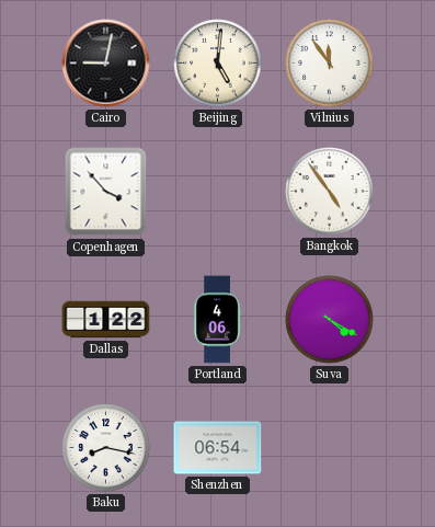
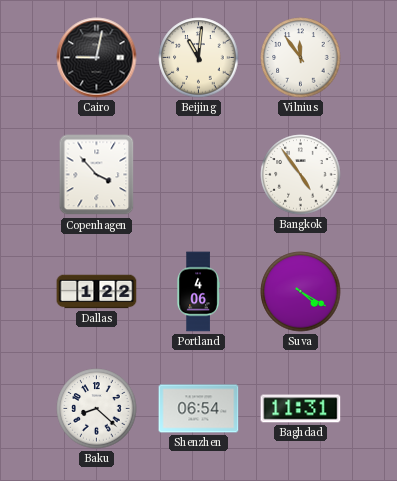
Beijing: 5:01 -> 11:01 (199, 58)
Baku: 8:17 -> 8:22 (97, 409)
Baghdad: none -> 11:31 (301, 409)
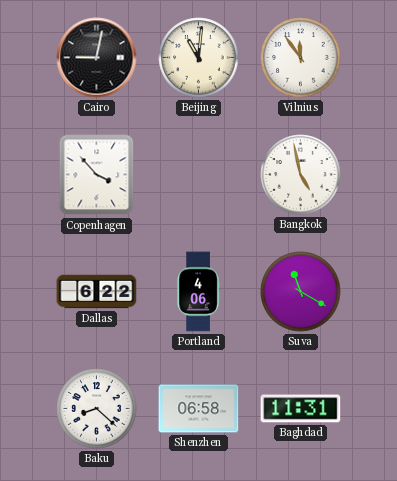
Bangkok: 4:54 -> 4:58 (301, 175)
Dallas: 1:22 -> 6:22 (97, 292)
Suva: 4:20 -> 11:20 (301, 292)
Shenzhen: 06:54 -> 06:58 (199, 409)
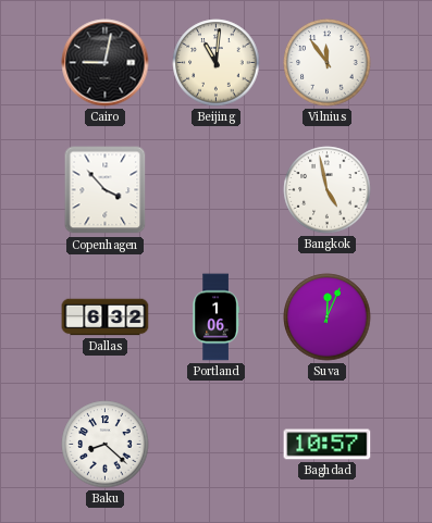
Dallas: 6:22 -> 6:32 (106, 317)
Portland: 4:06 -> 1:06 (215, 317)
Suva: 11:20 -> 12:04 (328, 317)
Shenzhen: 06:58 -> none (199, 409)
Baghdad: 11:31 -> 10:57 (328, 445)
